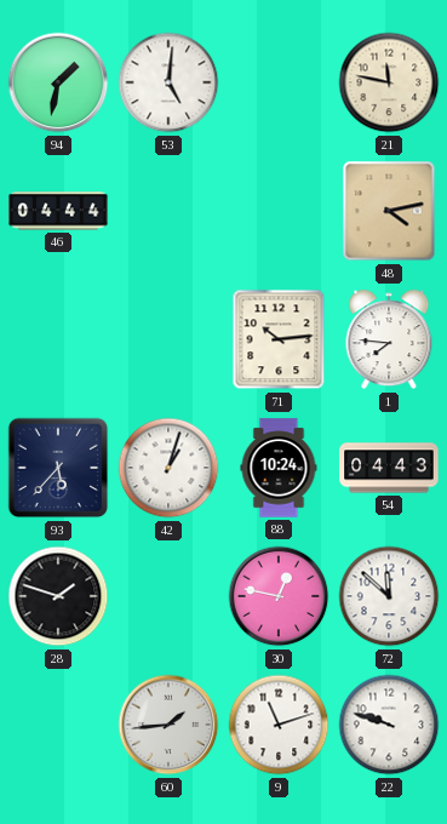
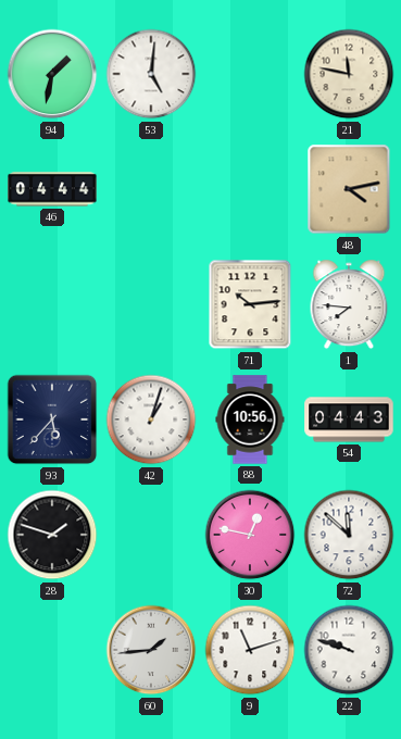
88: 10:24 -> 10:56 (250, 419)
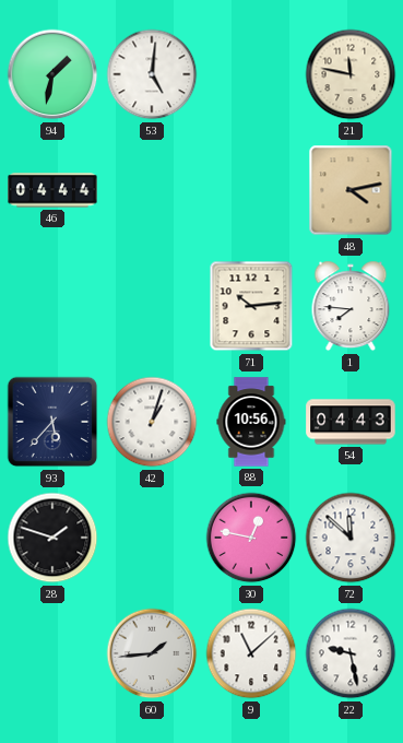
9: 11:12 -> 11:08 (251, 653)
22: 9:48 -> 9:28 (351, 653)
